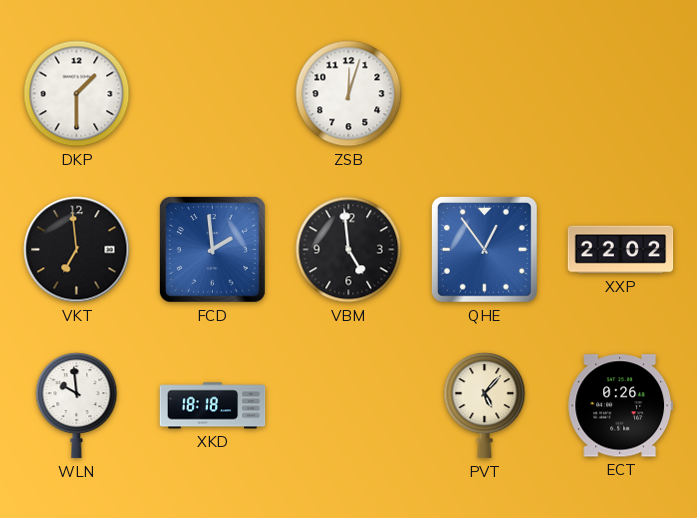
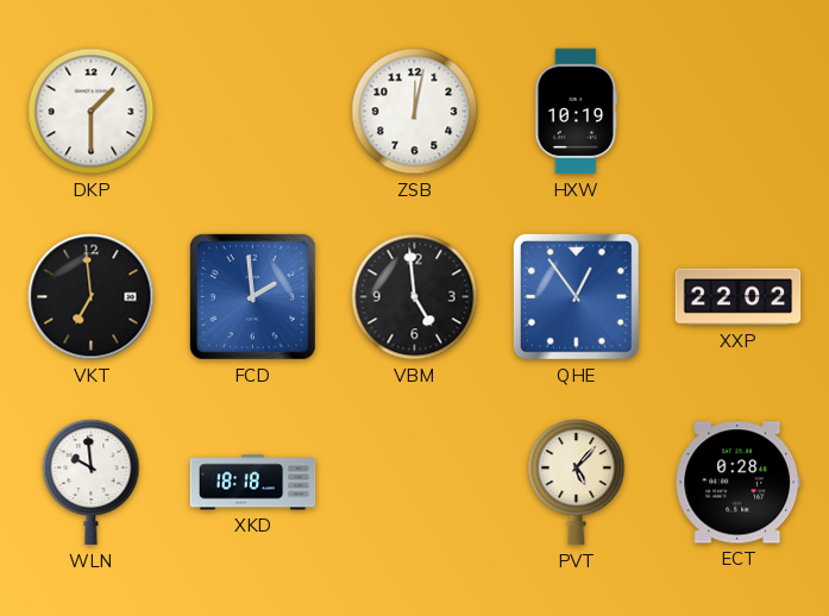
ZSB: 12:03 -> 12:02 (415, 112)
HXW: none -> 10:19 (577, 112)
ECT: 0:26 -> 0:28 (739, 483)
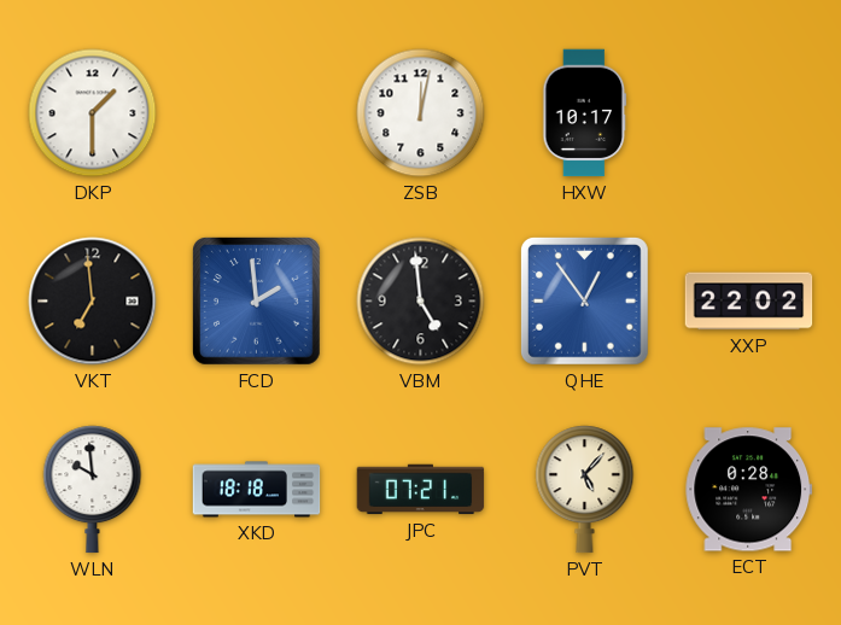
HXW: 10:19 -> 10:17 (585, 113)
JPC: none -> 07:21 (421, 490)
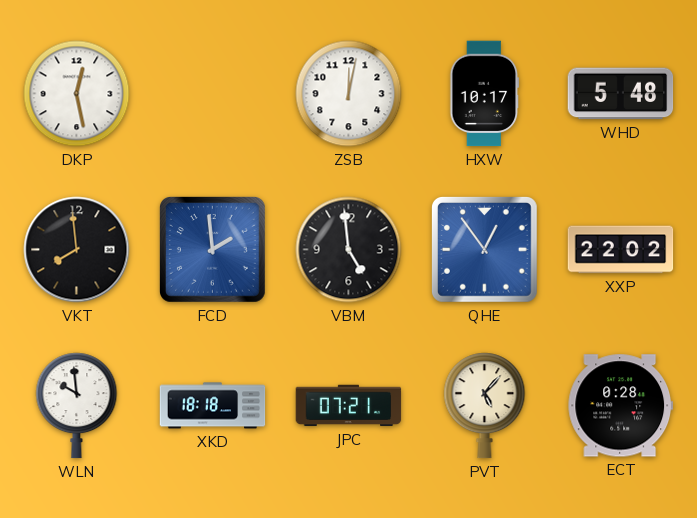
DKP: 1:30 -> 12:28 (77, 94)
WHD: none -> 5:48 (621, 94)
VKT: 6:59 -> 7:59 (77, 250)
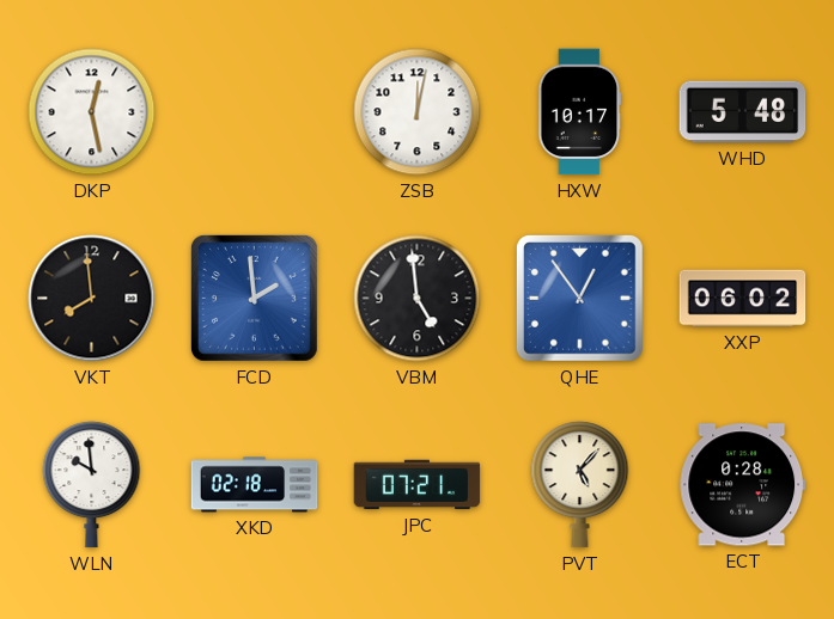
XXP: 22:02 -> 06:02 (743, 299)
XKD: 18:18 -> 02:18 (255, 485)
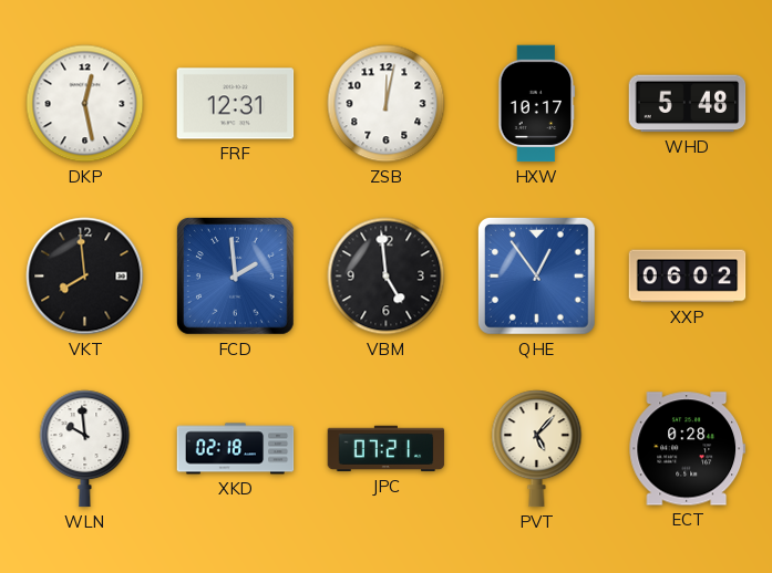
FRF: none -> 12:31 (236, 104)
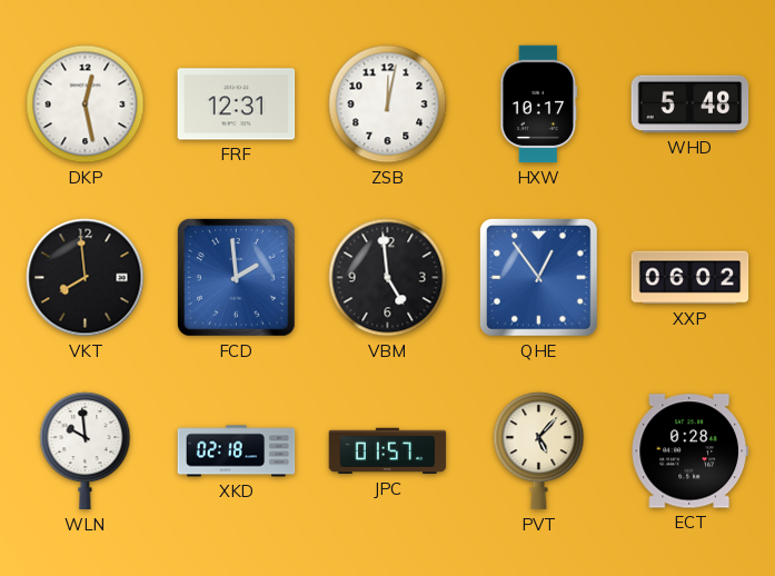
JPC: 07:21 -> 01:57 (388, 451)
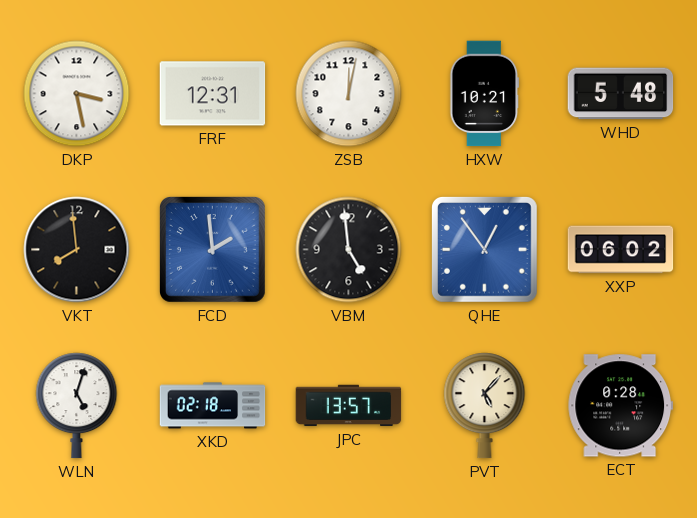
DKP: 12:28 -> 3:28 (77, 94)
HXW: 10:17 -> 10:21 (485, 94)
WLN: 9:59 -> 5:03 (77, 406)
JPC: 01:57 -> 13:57 (349, 406)
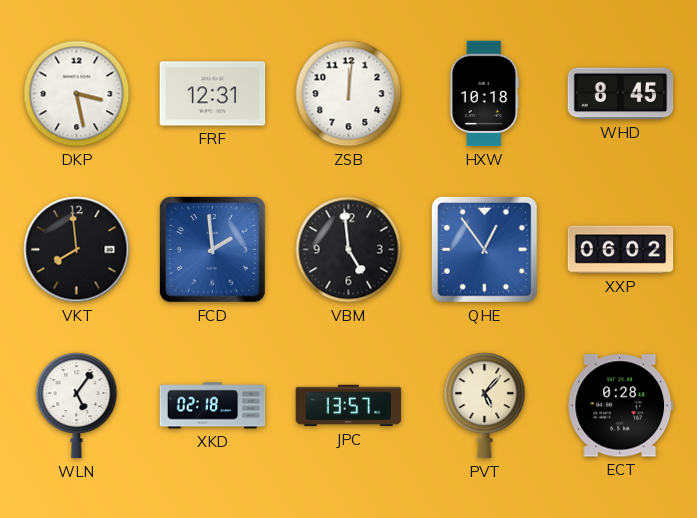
ZSB: 12:02 -> 12:01 (349, 94)
HXW: 10:21 -> 10:18 (485, 94)
WHD: 5:48 -> 8:45 (621, 94)
WLN: 5:03 -> 5:06 (77, 406)
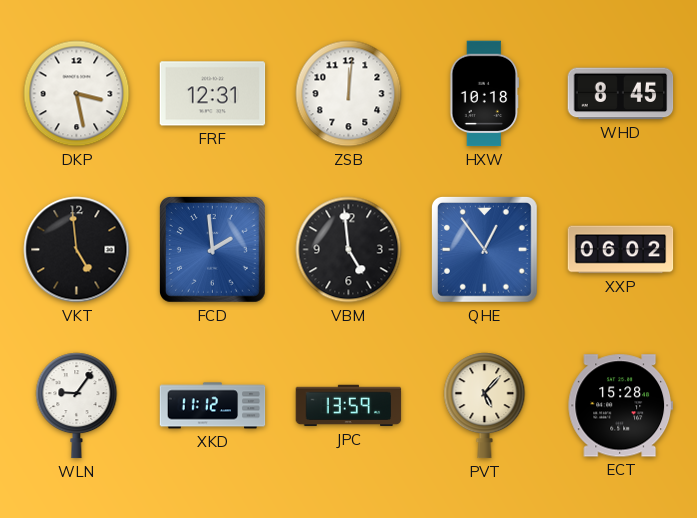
VKT: 7:59 -> 4:59 (77, 250)
WLN: 5:06 -> 9:06 (77, 406)
XKD: 02:18 -> 11:12 (213, 406)
JPC: 13:57 -> 13:59 (349, 406)
ECT: 0:28 -> 15:28 (621, 406)
